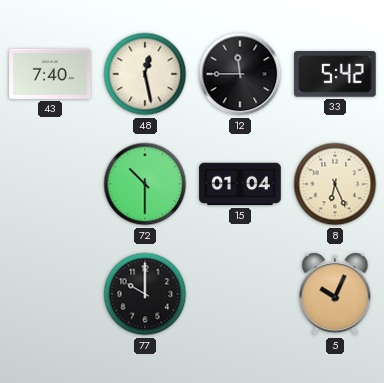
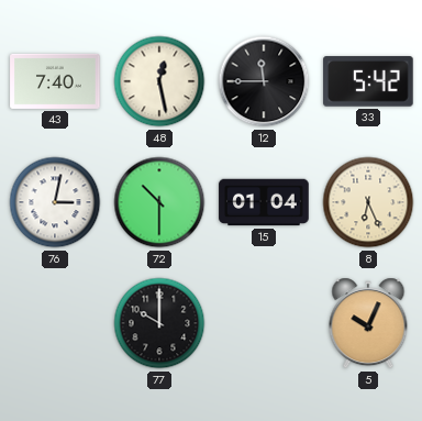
76: none -> 3:02 (55, 202)
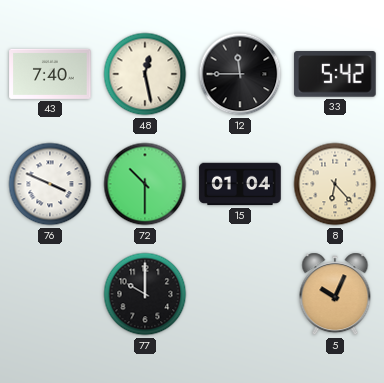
76: 3:02 -> 3:49 (50, 184)
8: 6:26 -> 6:23 (335, 184)
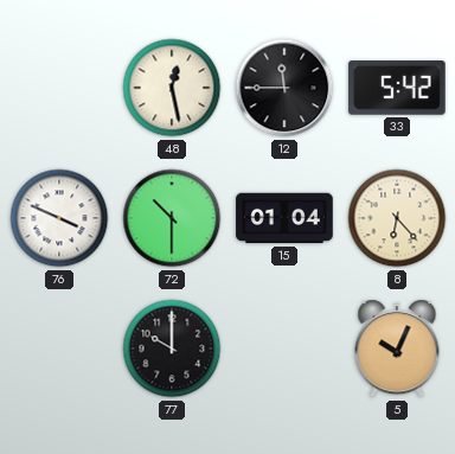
43: 7:40 -> none (50, 74)
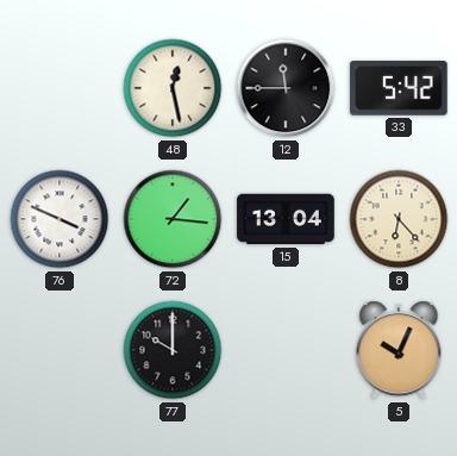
72: 10:30 -> 1:16 (173, 219)
15: 01:04 -> 13:04 (286, 219)
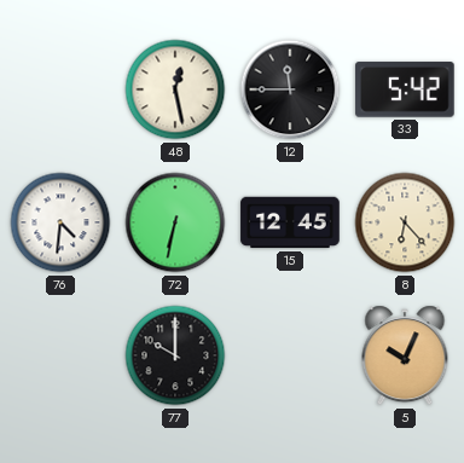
76: 3:49 -> 4:31 (60, 222)
72: 1:16 -> 6:32 (175, 222)
15: 13:04 -> 12:45 (290, 222)
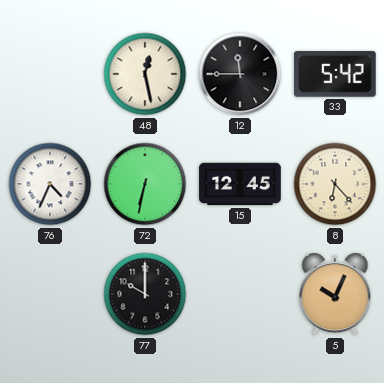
76: 4:31 -> 4:34 (50, 184)
